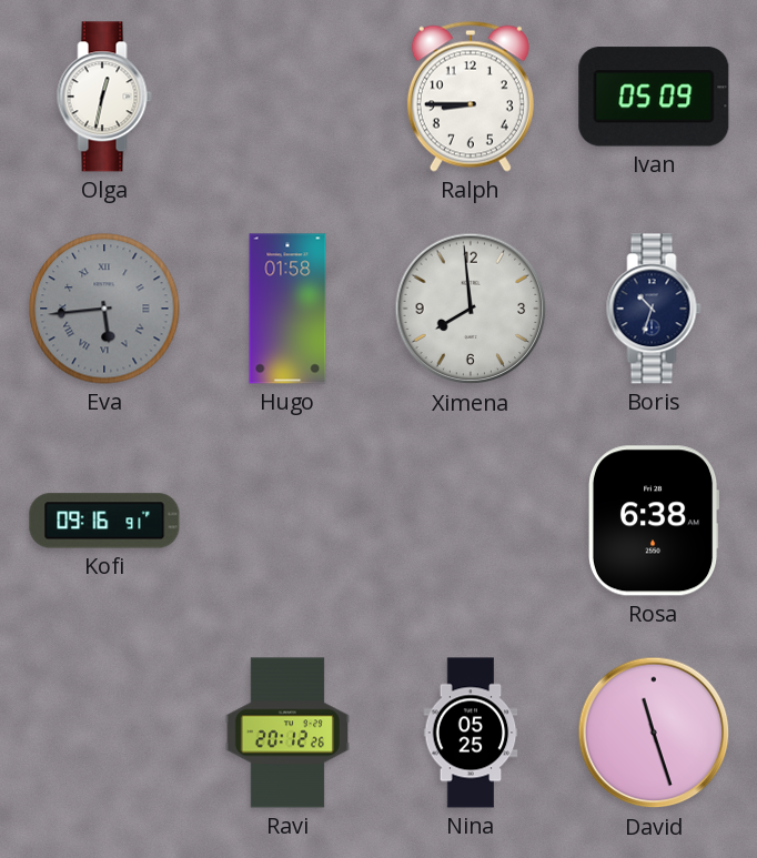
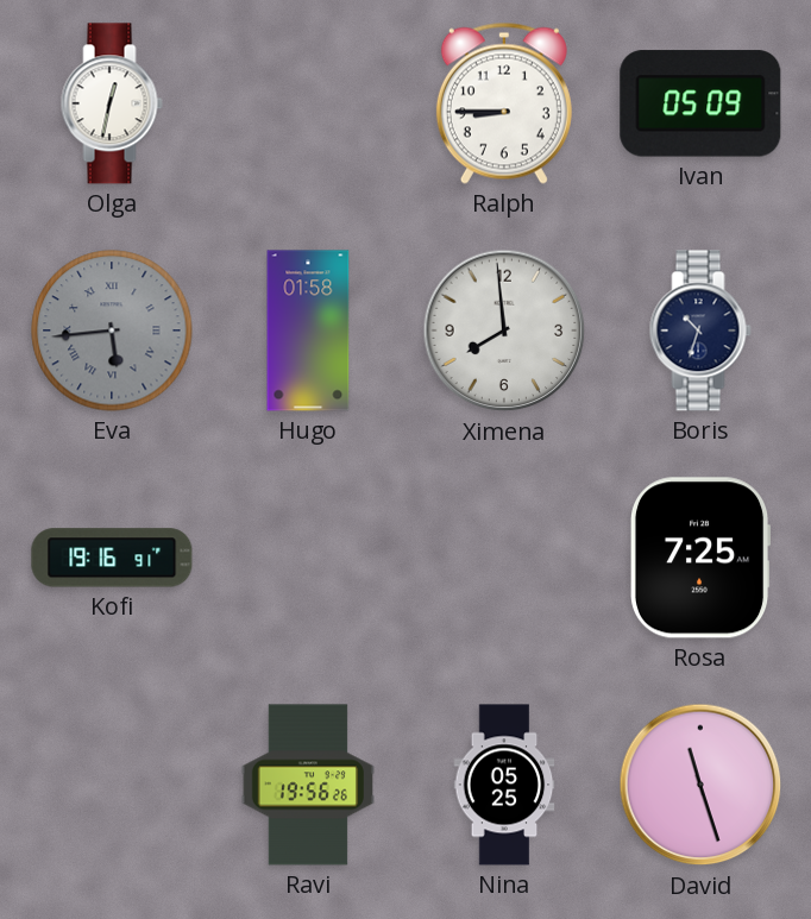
Kofi: 09:16 -> 19:16 (112, 558)
Rosa: 6:38 -> 7:25 (700, 558)
Ravi: 20:12 -> 19:56 (307, 785)
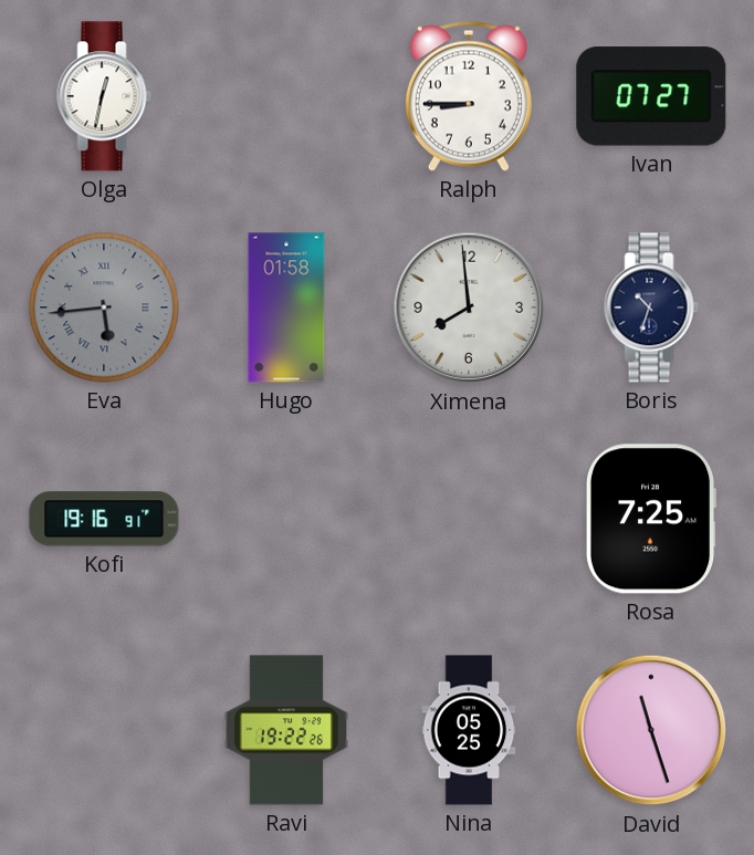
Ivan: 05:09 -> 07:27 (651, 96)
Ravi: 19:56 -> 19:22 (285, 730)
